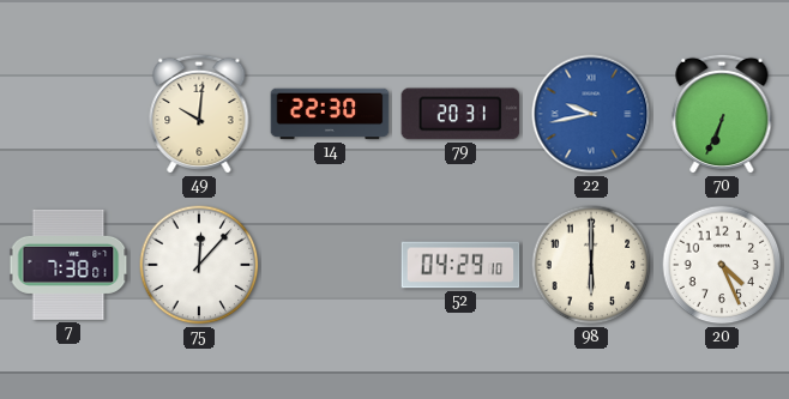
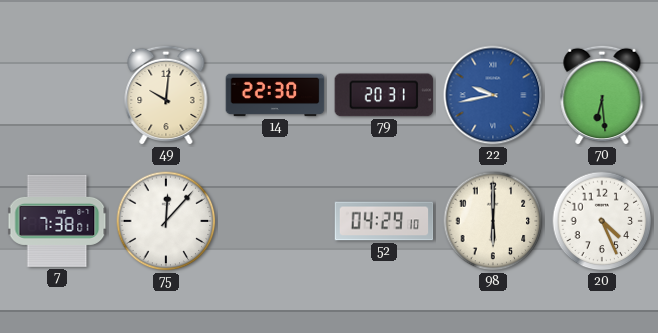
70: 6:34 -> 6:29 (602, 95)
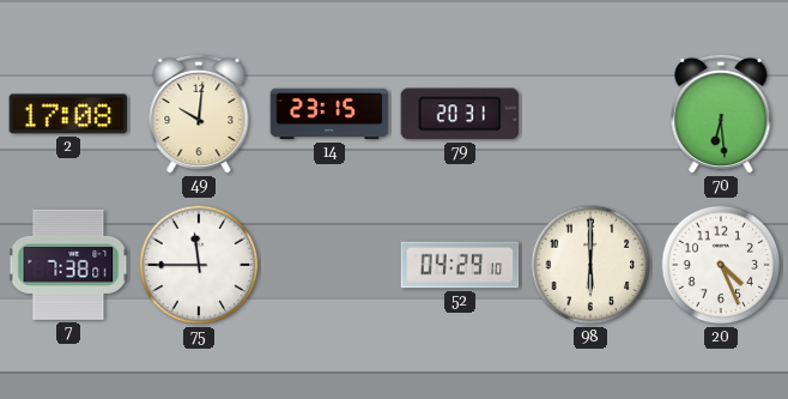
2: none -> 17:08 (68, 114)
14: 22:30 -> 23:15 (329, 114)
22: 9:43 -> none (493, 95)
75: 12:07 -> 11:45 (199, 265)
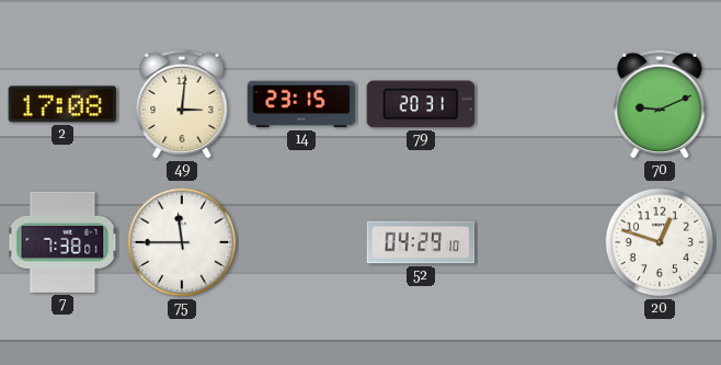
49: 10:01 -> 3:01 (182, 104)
70: 6:29 -> 9:11 (660, 104)
98: 6:00 -> none (590, 265)
20: 4:26 -> 12:48 (660, 242)
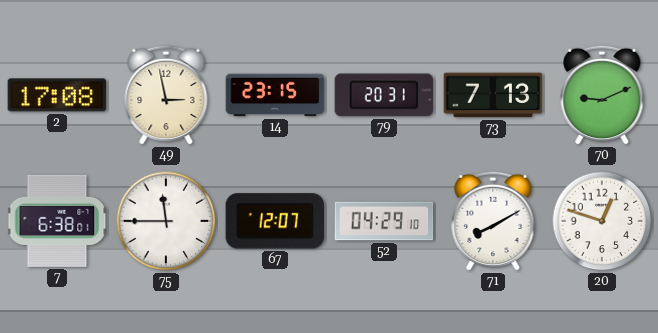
49: 3:01 -> 2:58 (166, 95)
73: none -> 7:13 (493, 95)
7: 7:38 -> 6:38 (57, 221)
67: none -> 12:07 (275, 221)
71: none -> 8:10 (493, 221)
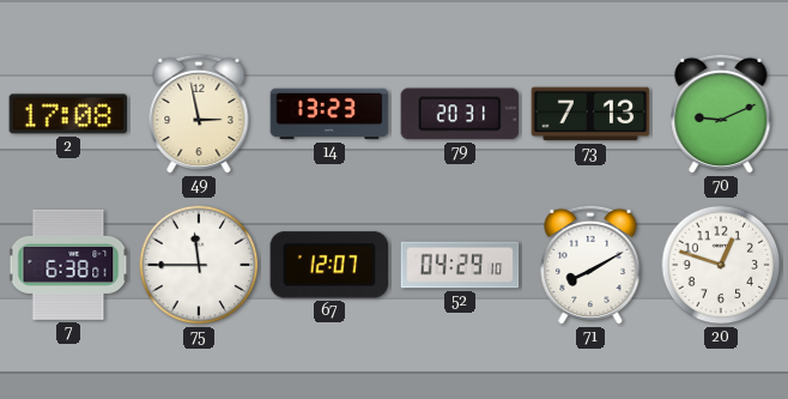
14: 23:15 -> 13:23 (329, 114)
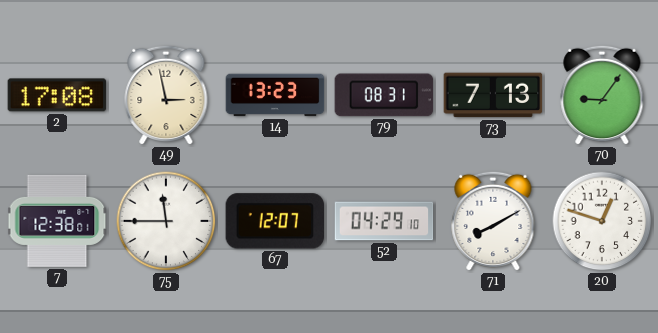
79: 20:31 -> 08:31 (384, 95)
70: 9:11 -> 9:06 (602, 95)
7: 6:38 -> 12:38 (57, 221)
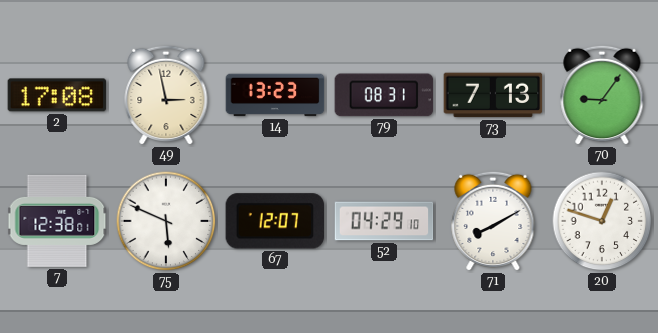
75: 11:45 -> 5:49 (166, 221)
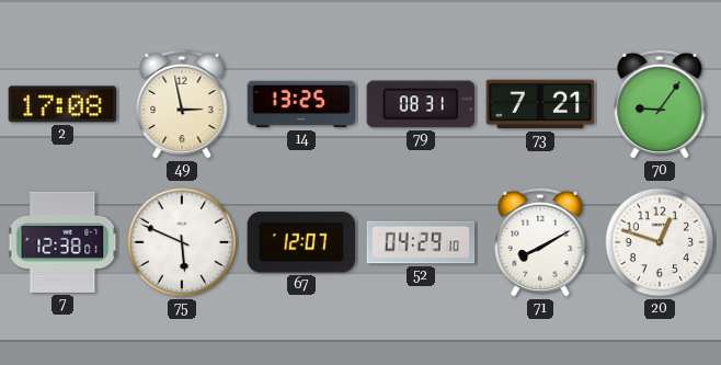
14: 13:23 -> 13:25 (301, 104)
73: 7:13 -> 7:21 (540, 104)
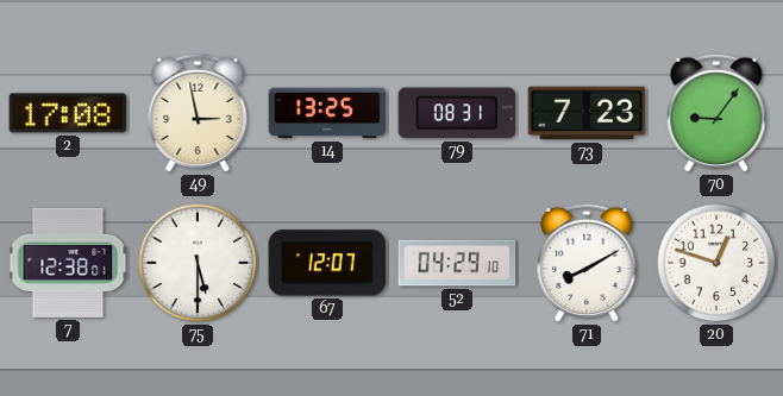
73: 7:21 -> 7:23 (587, 113)
75: 5:49 -> 5:30 (198, 263)
